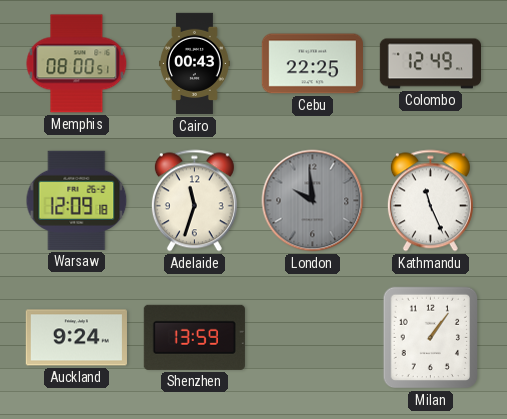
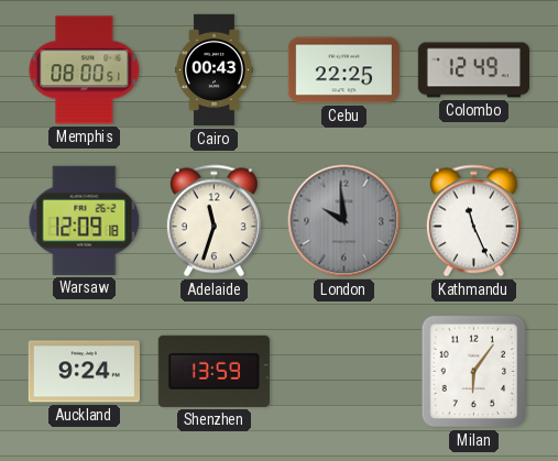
Milan: 1:06 -> 6:06 (474, 372)
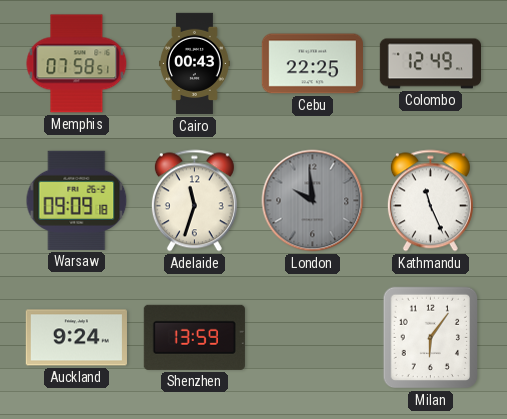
Memphis: 08:00 -> 07:58 (77, 64)
Warsaw: 12:09 -> 09:09 (77, 200)
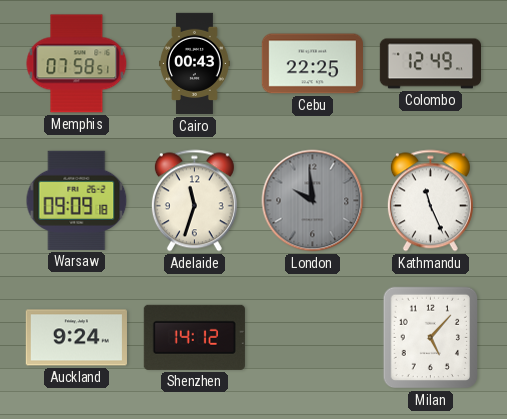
Shenzhen: 13:59 -> 14:12 (194, 337)
Milan: 6:06 -> 5:07 (431, 338)
